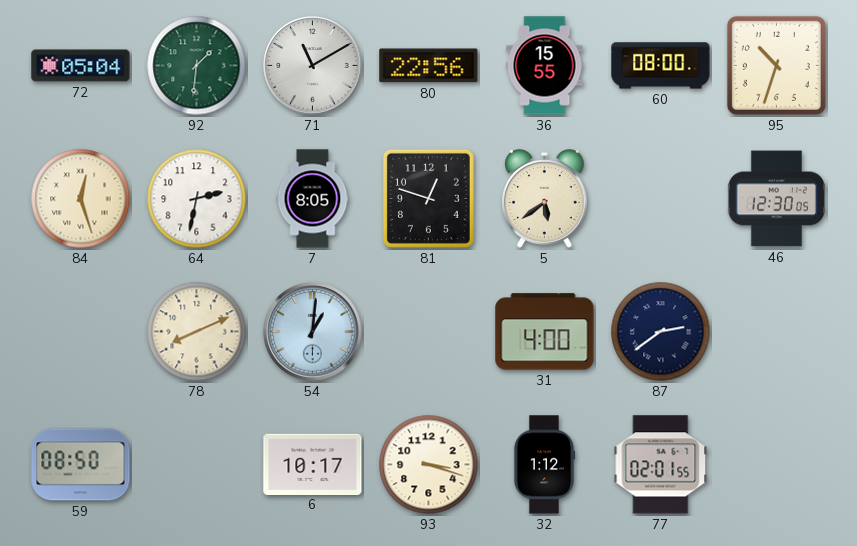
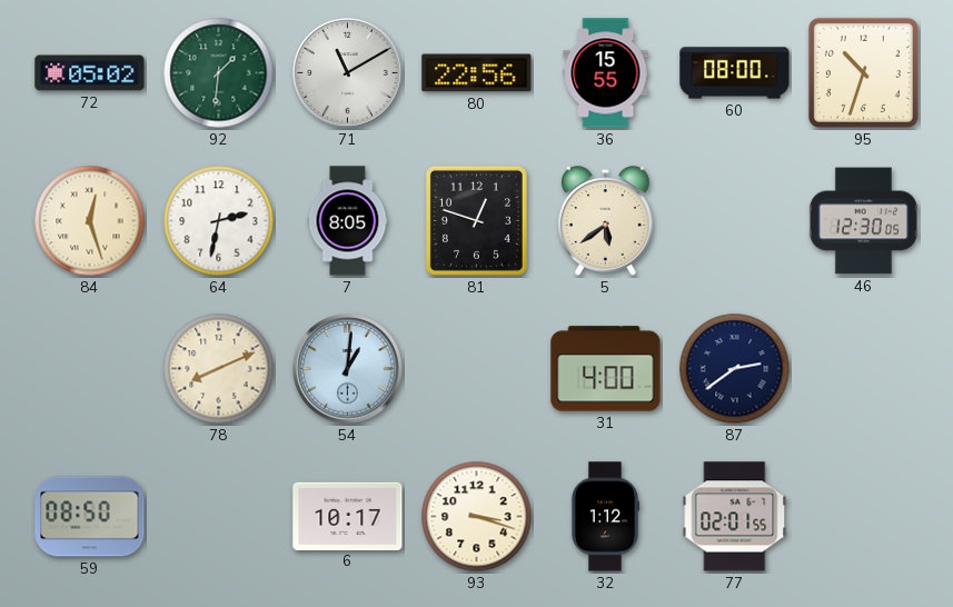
72: 05:04 -> 05:02 (90, 73)
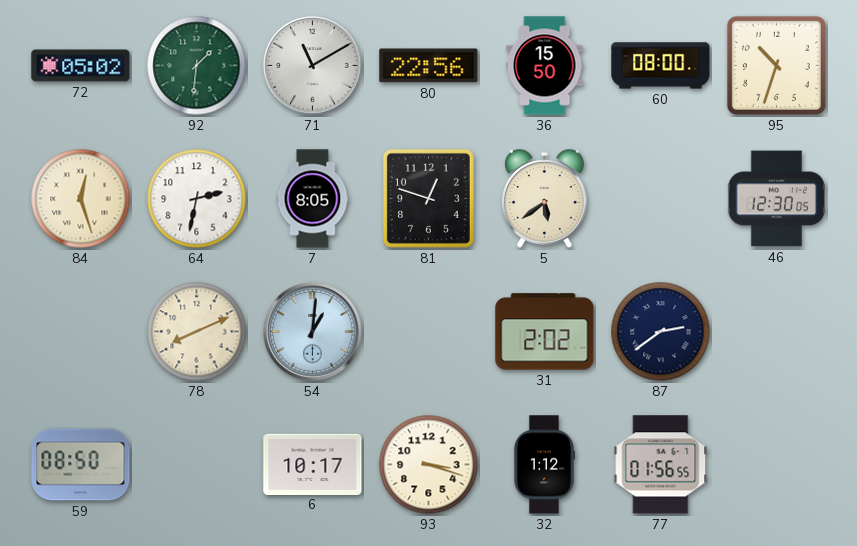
36: 15:55 -> 15:50 (545, 66)
31: 4:00 -> 2:02 (545, 332)
77: 02:01 -> 01:56 (661, 465)
